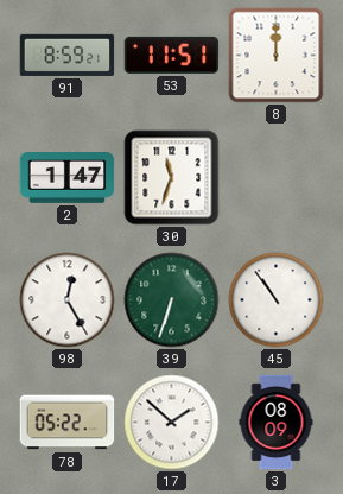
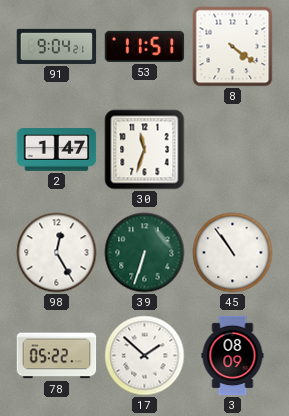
91: 8:59 -> 9:04 (57, 46)
8: 12:00 -> 4:21 (233, 47)
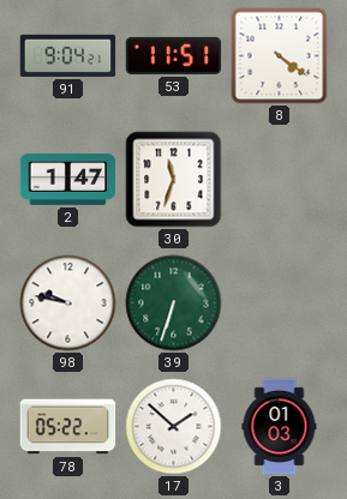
98: 12:25 -> 9:47 (68, 303)
45: 10:54 -> none (233, 253)
3: 08:09 -> 01:03 (280, 427)
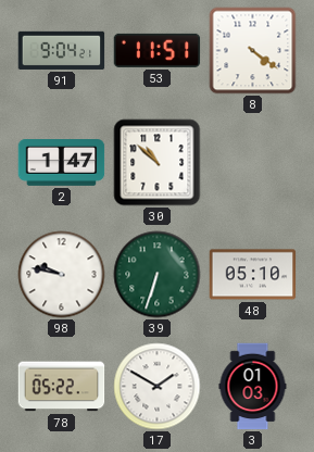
30: 11:33 -> 10:52 (158, 163)
48: none -> 05:10 (253, 275)
17: 1:52 -> 1:50 (158, 387)
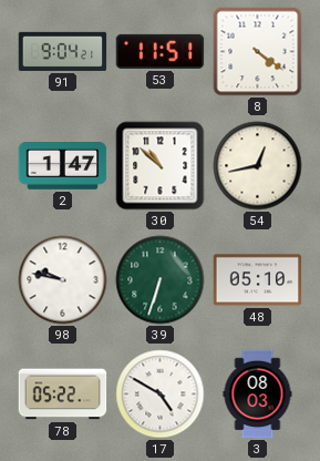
54: none -> 12:43 (258, 166)
17: 1:50 -> 4:50 (161, 395)
3: 01:03 -> 08:03 (258, 395)
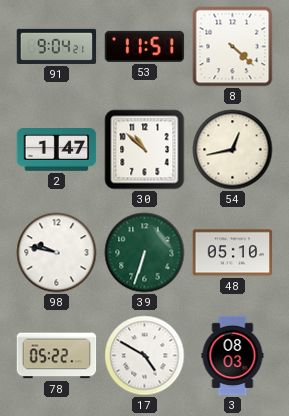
8: 4:21 -> 4:22 (233, 47)
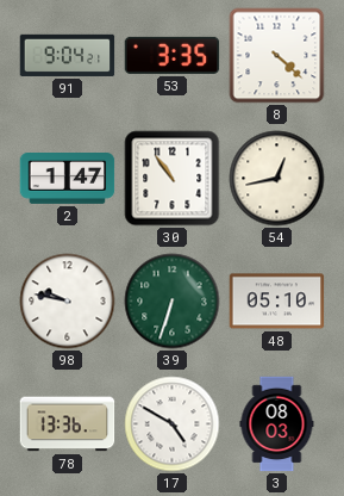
53: 11:51 -> 3:35 (173, 55)
30: 10:52 -> 10:54 (173, 179)
78: 05:22 -> 13:36 (68, 424)
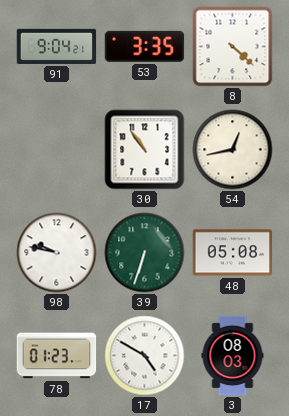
2: 1:47 -> none (68, 179)
48: 05:10 -> 05:08 (233, 253)
78: 13:36 -> 01:23 (57, 356)
